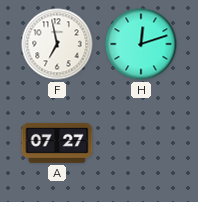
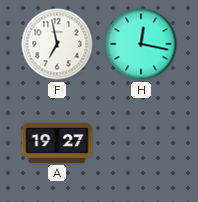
H: 12:12 -> 12:17 (141, 44)
A: 07:27 -> 19:27 (57, 143)
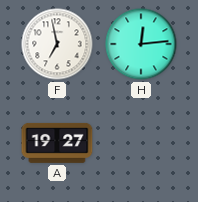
H: 12:17 -> 12:14 (141, 44)
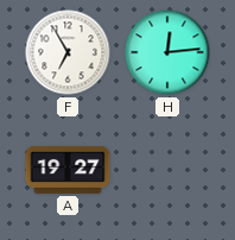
F: 6:58 -> 6:55 (68, 52)
